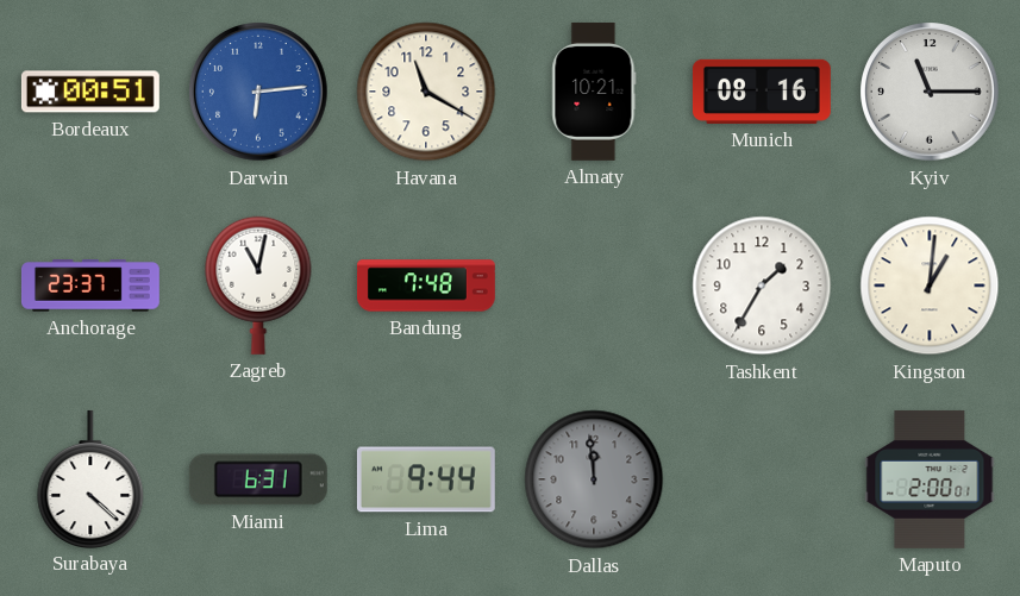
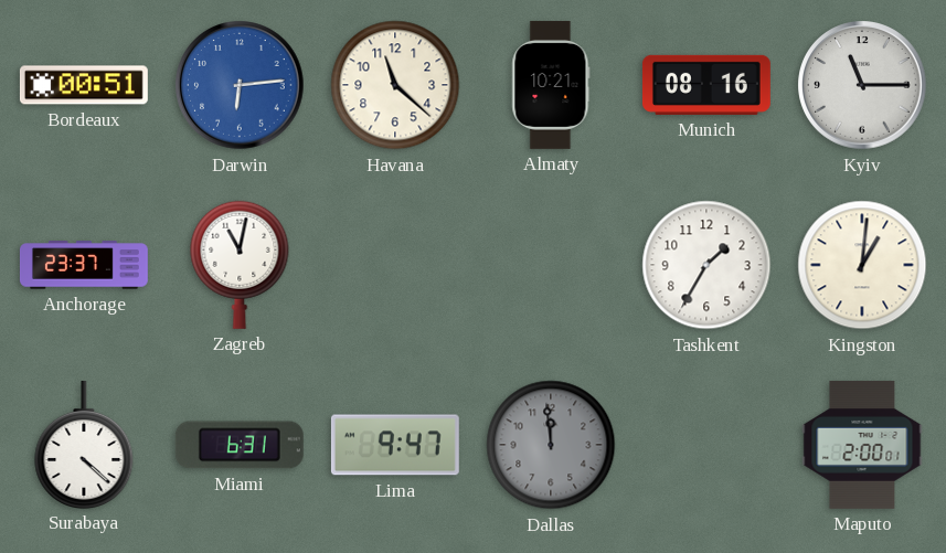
Havana: 11:20 -> 11:22 (395, 85)
Bandung: 7:48 -> none (426, 286)
Lima: 9:44 -> 9:47 (395, 445)
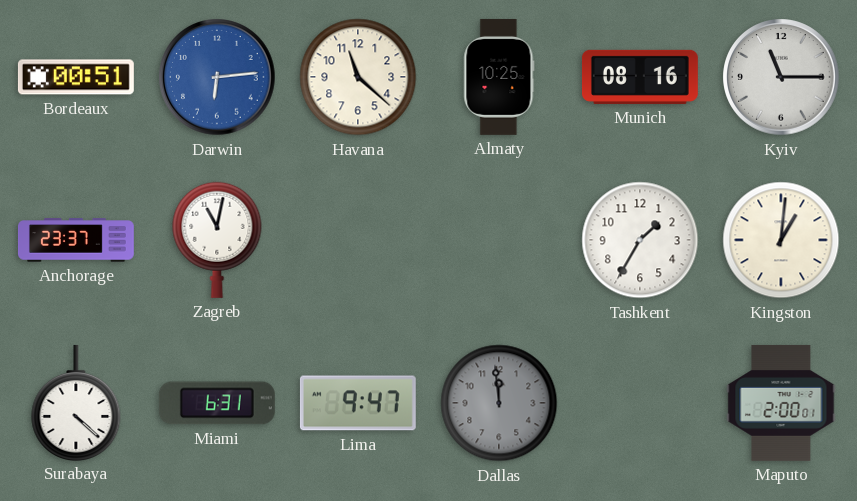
Almaty: 10:21 -> 10:25 (499, 77)
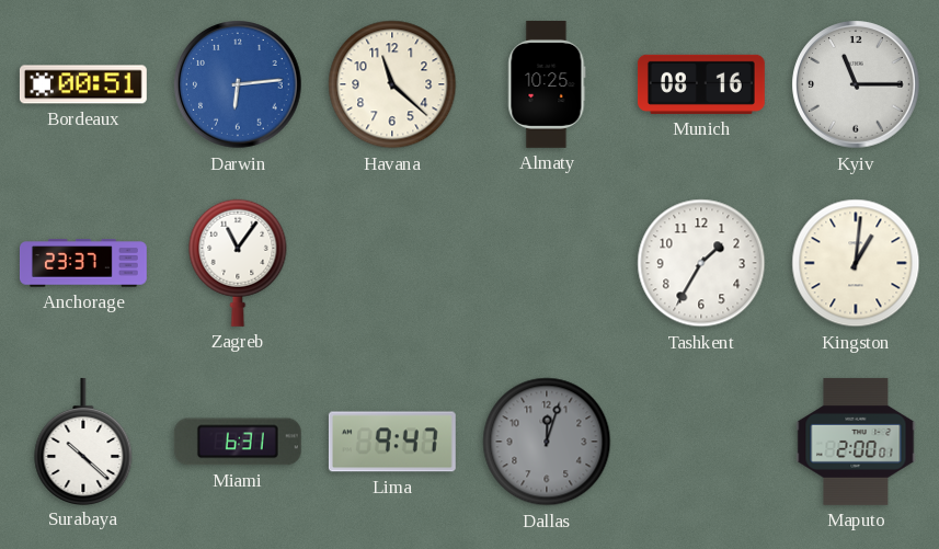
Zagreb: 11:02 -> 11:06 (238, 263)
Surabaya: 4:22 -> 10:22 (83, 441)
Dallas: 11:59 -> 12:03 (547, 442)
